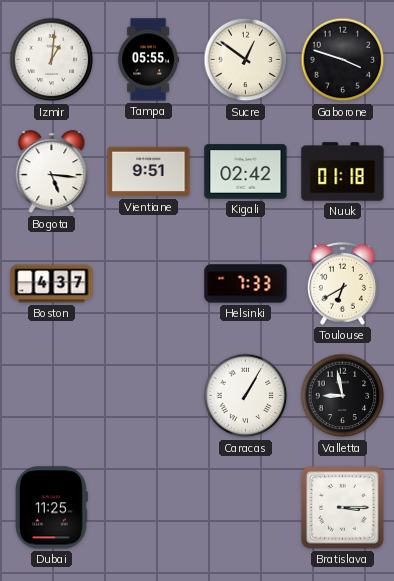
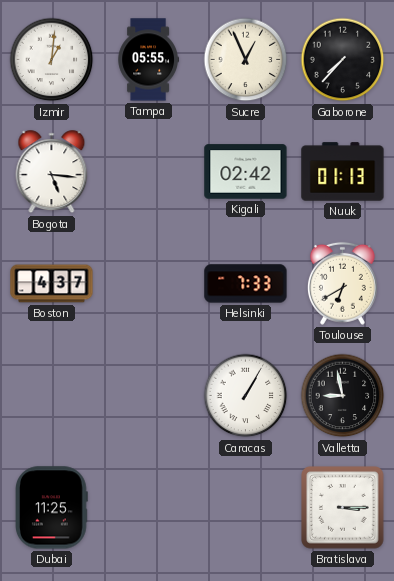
Sucre: 12:51 -> 12:56 (246, 60)
Gaborone: 3:48 -> 7:37 (343, 60)
Vientiane: 9:51 -> none (149, 172)
Nuuk: 01:18 -> 01:13 (343, 172)
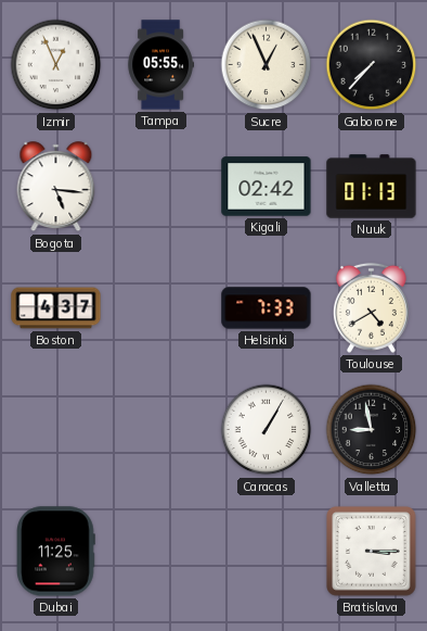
Izmir: 1:01 -> 12:56 (56, 65)
Toulouse: 6:40 -> 4:40 (371, 307)
